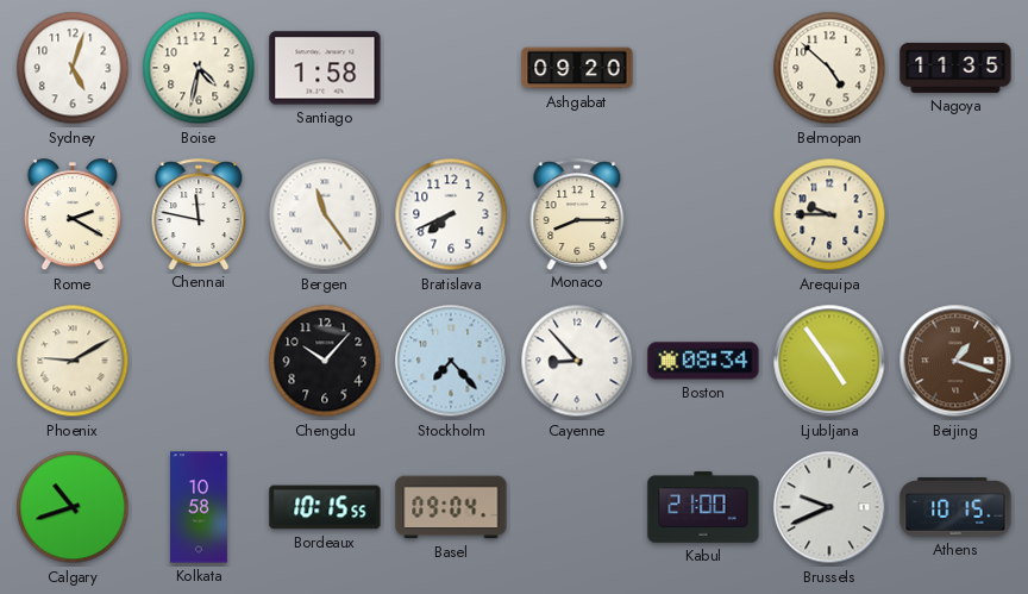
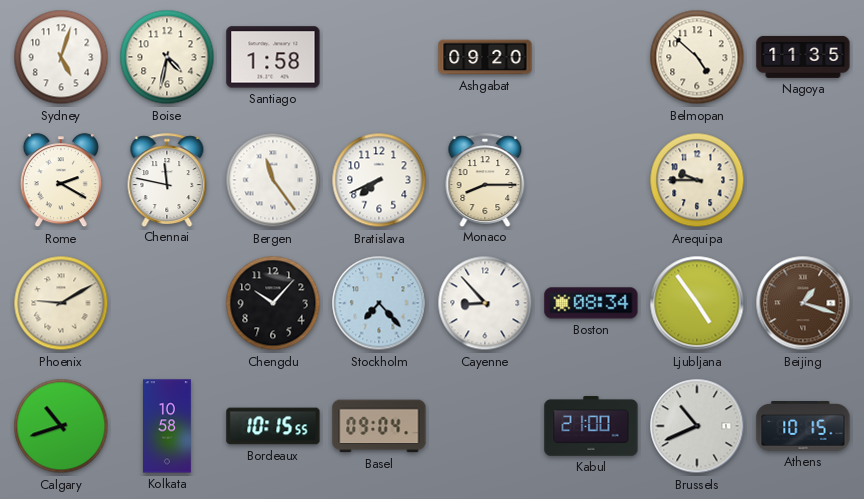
Brussels: 9:41 -> 10:41 (697, 426)
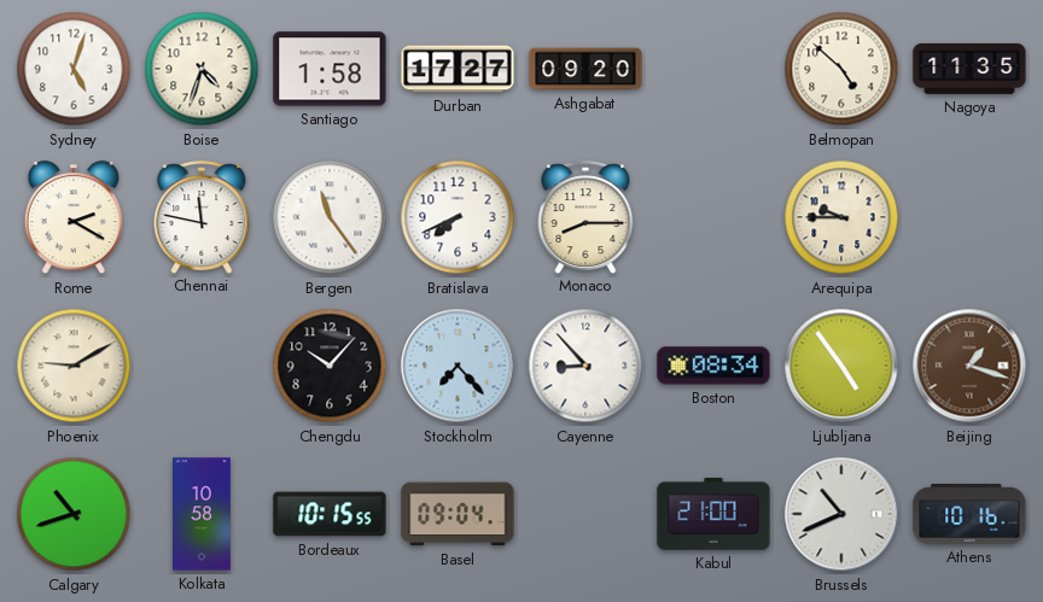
Boise: 4:32 -> 4:33 (202, 69)
Durban: none -> 17:27 (458, 69)
Athens: 10:15 -> 10:16 (969, 515)
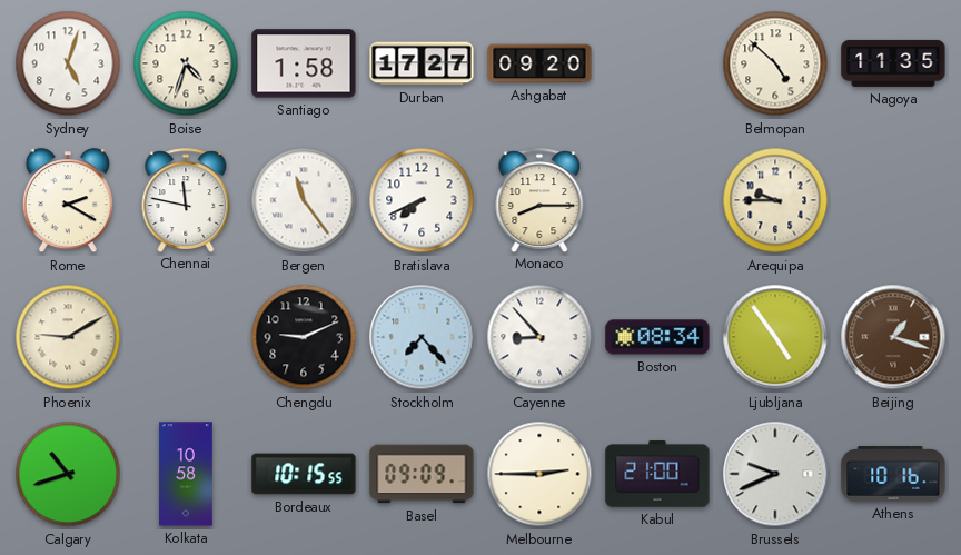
Chengdu: 10:07 -> 9:11 (304, 337)
Basel: 09:04 -> 09:09 (422, 474)
Melbourne: none -> 2:45 (539, 474)
Brussels: 10:41 -> 9:41 (775, 474)
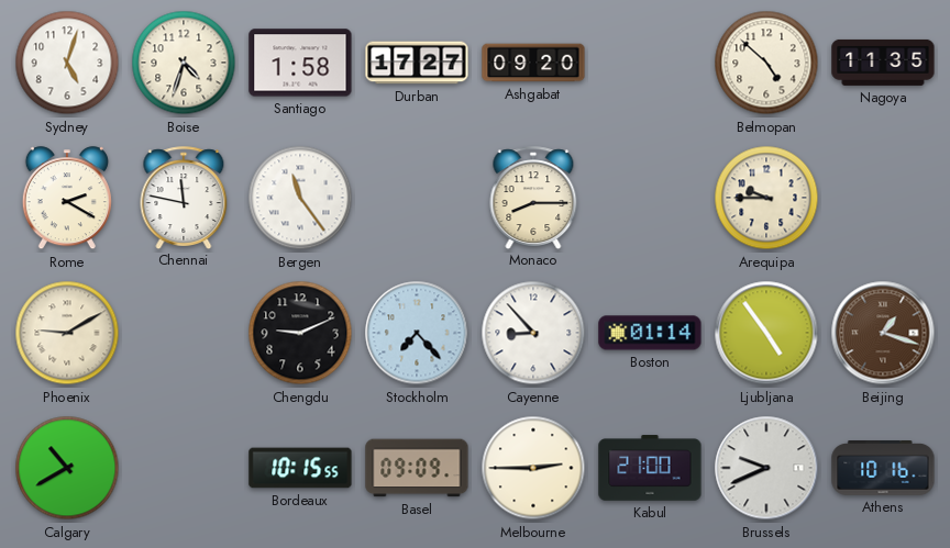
Bratislava: 7:41 -> none (422, 200)
Boston: 08:34 -> 01:14 (650, 333)
Calgary: 10:42 -> 10:40 (67, 468)
Kolkata: 10:58 -> none (187, 474)
